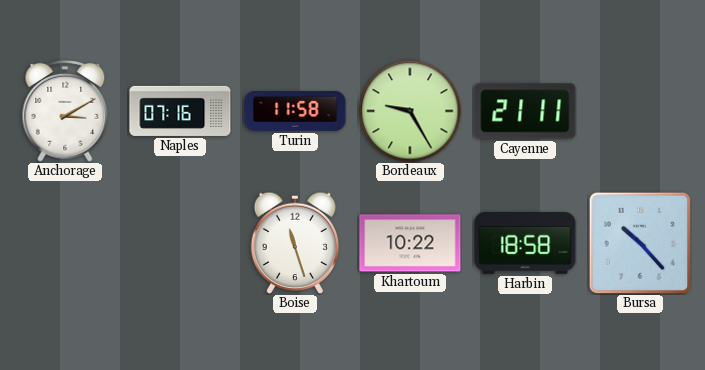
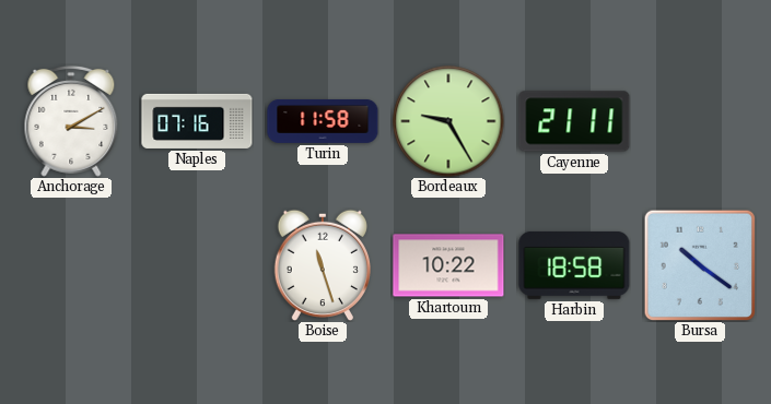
Bursa: 10:23 -> 10:21 (699, 264)
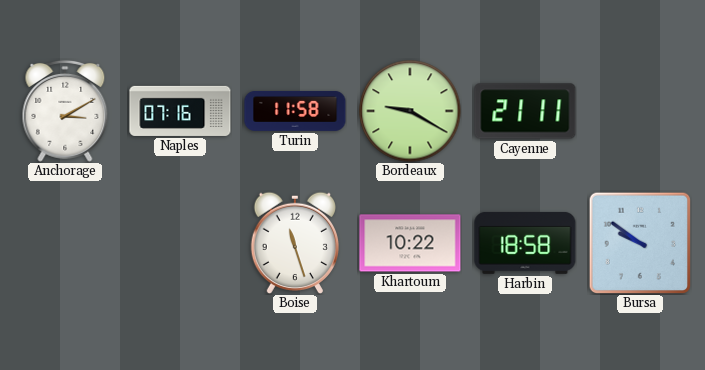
Bordeaux: 9:25 -> 9:20 (410, 111)
Bursa: 10:21 -> 9:51 (639, 242)
